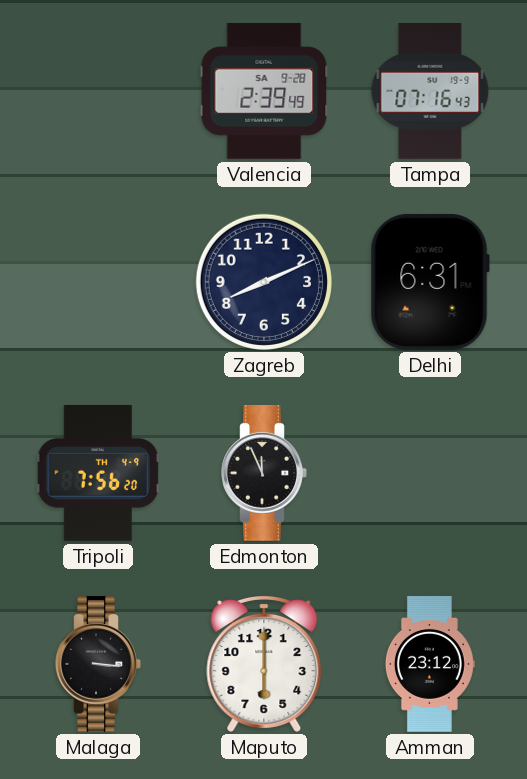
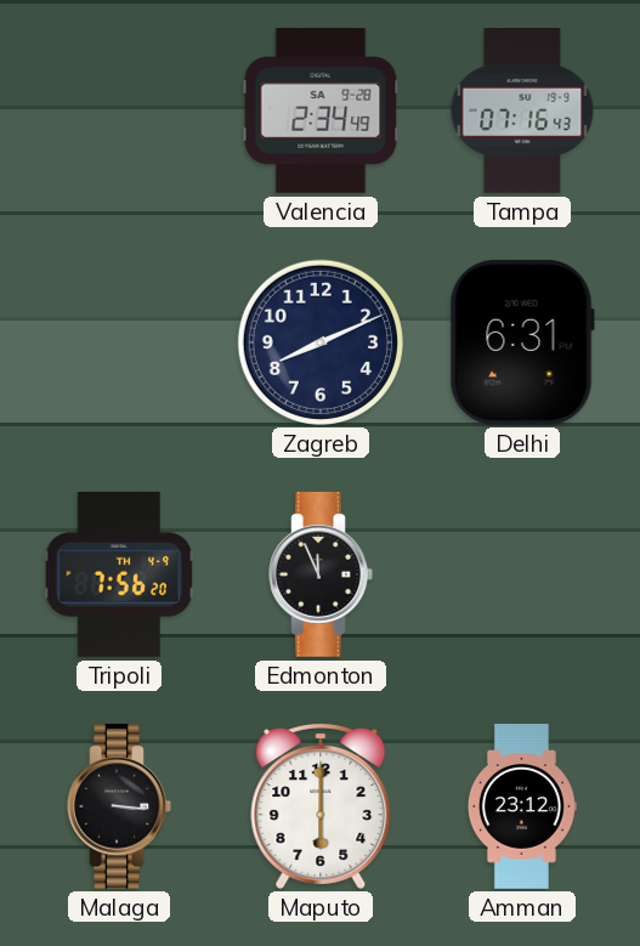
Valencia: 2:39 -> 2:34 (321, 111)
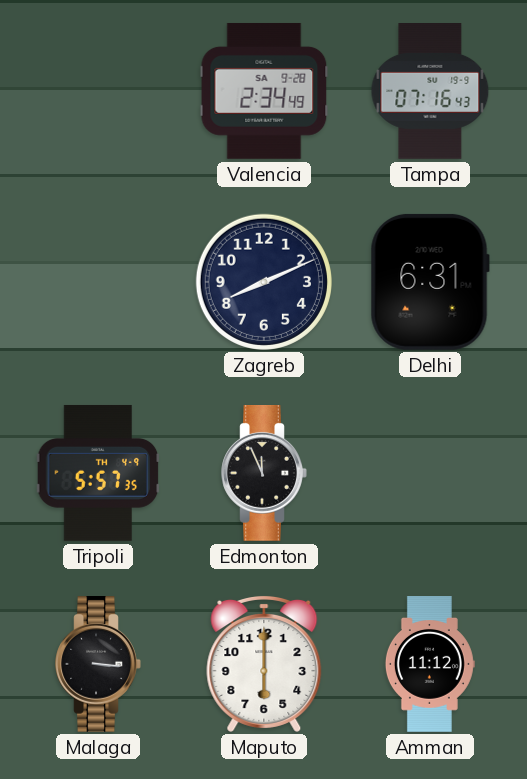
Tripoli: 7:56 -> 5:57 (98, 473)
Amman: 23:12 -> 11:12 (430, 665)
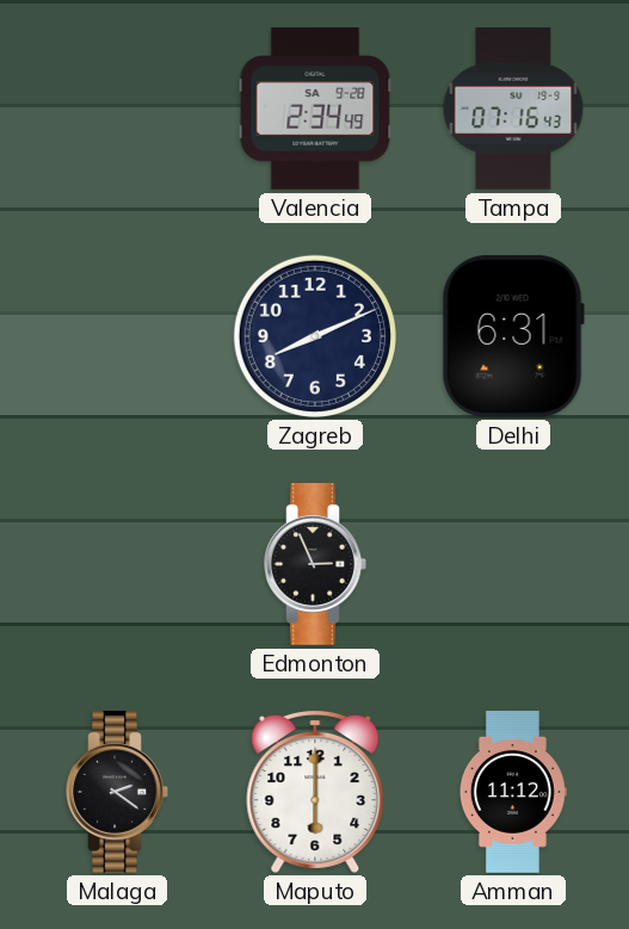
Tripoli: 5:57 -> none (98, 473)
Edmonton: 11:56 -> 2:56 (315, 565)
Malaga: 3:16 -> 2:21 (117, 793)
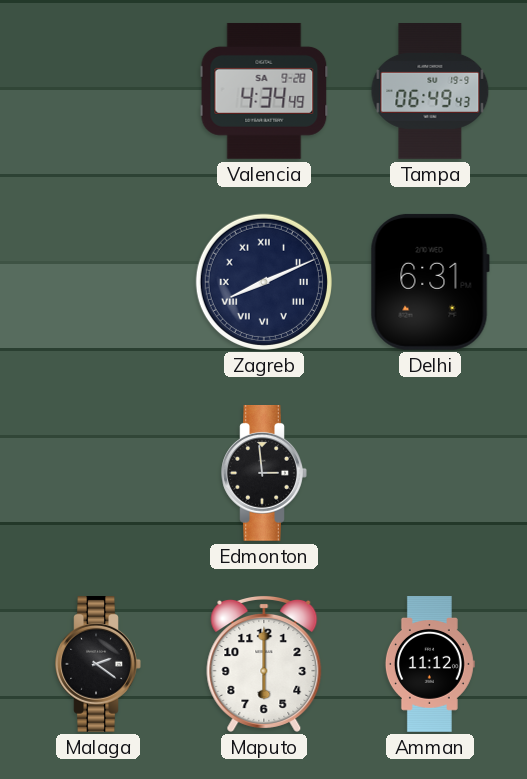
Valencia: 2:34 -> 4:34 (264, 91)
Tampa: 07:16 -> 06:49 (430, 92)
Zagreb numerals: Arabic -> Roman (264, 282)
Edmonton: 2:56 -> 2:59 (264, 474)
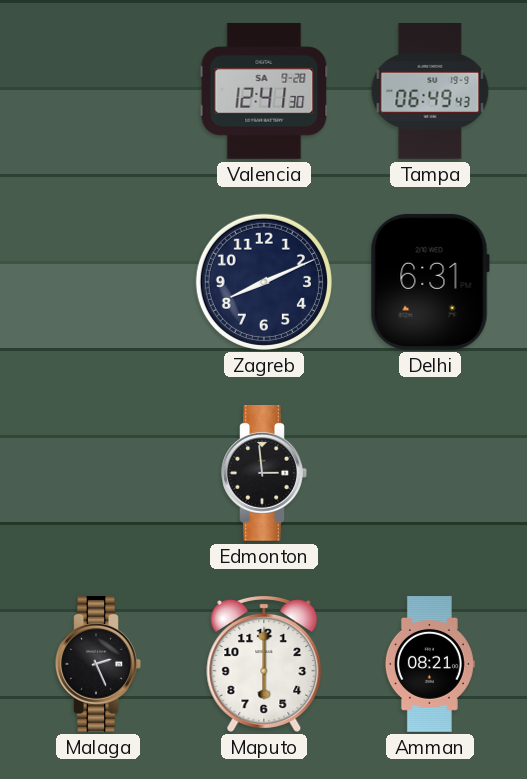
Valencia: 4:34 -> 12:41 (264, 91)
Zagreb numerals: Roman -> Arabic (264, 282)
Malaga: 2:21 -> 2:26 (98, 665)
Amman: 11:12 -> 08:21 (430, 665)
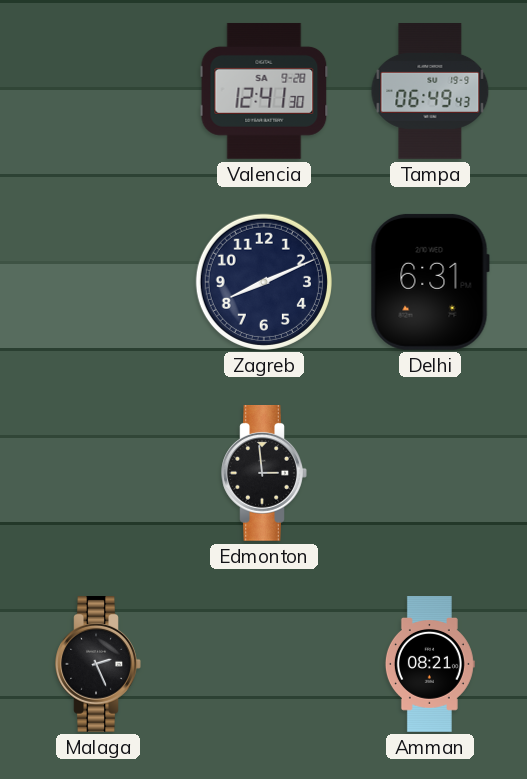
Maputo: 6:00 -> none (264, 664)
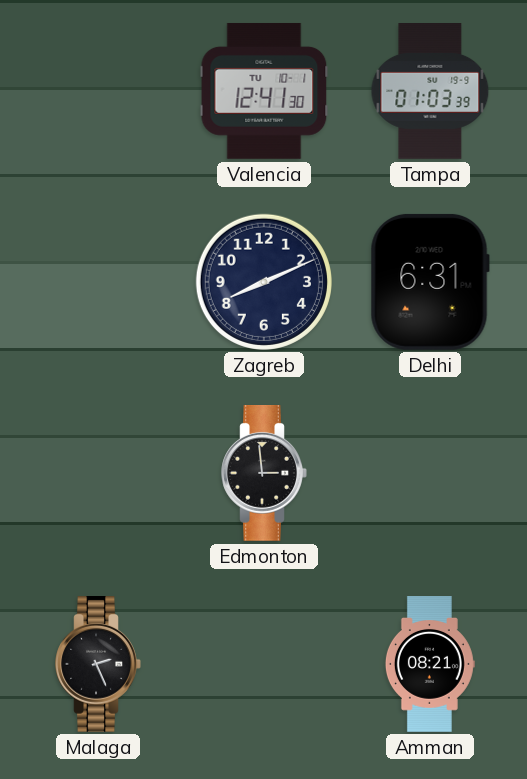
Valencia date: SA 9-28 -> TU 10-1 (264, 91)
Tampa: 06:49 -> 01:03 (430, 92)
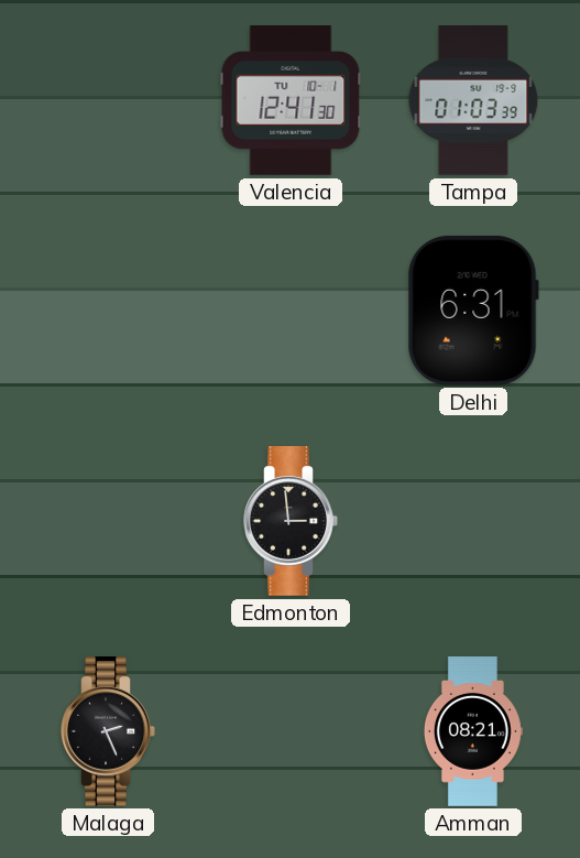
Zagreb: 8:11 -> none (264, 282)
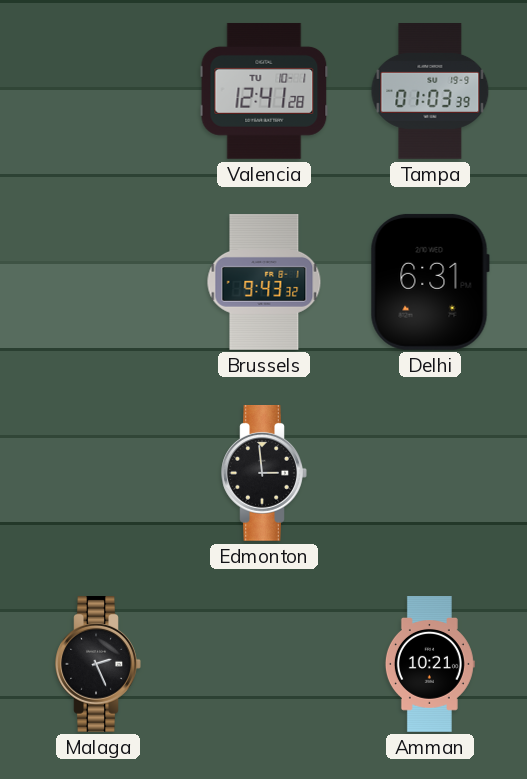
Valencia: 12:41:30 -> 12:41:28 (264, 91)
Brussels: none -> 9:43 (264, 283)
Amman: 08:21 -> 10:21 (430, 665)
